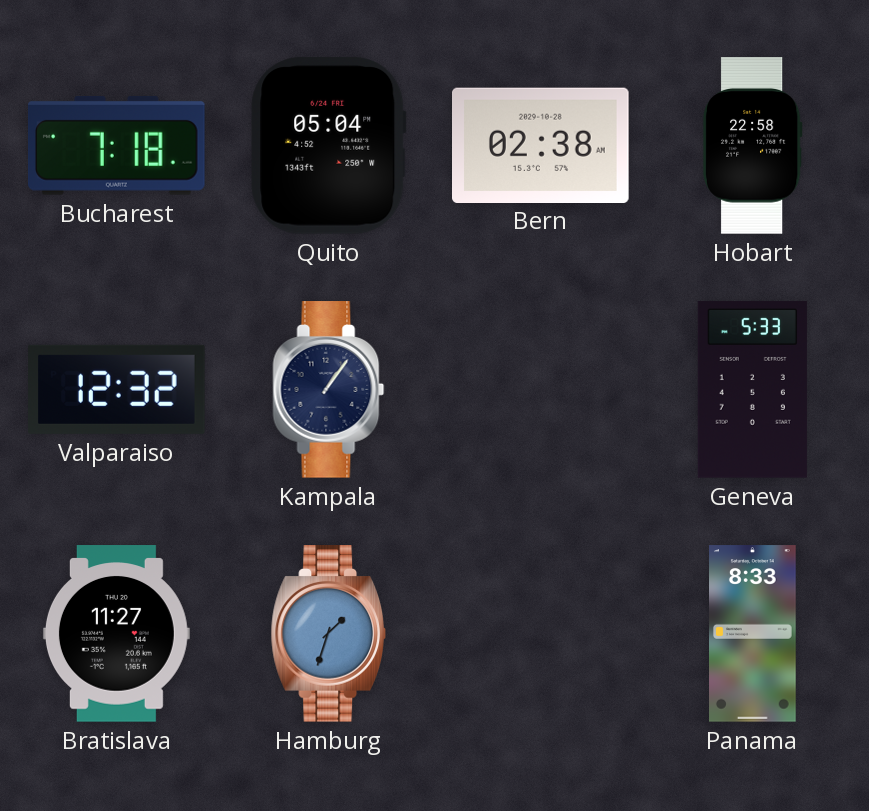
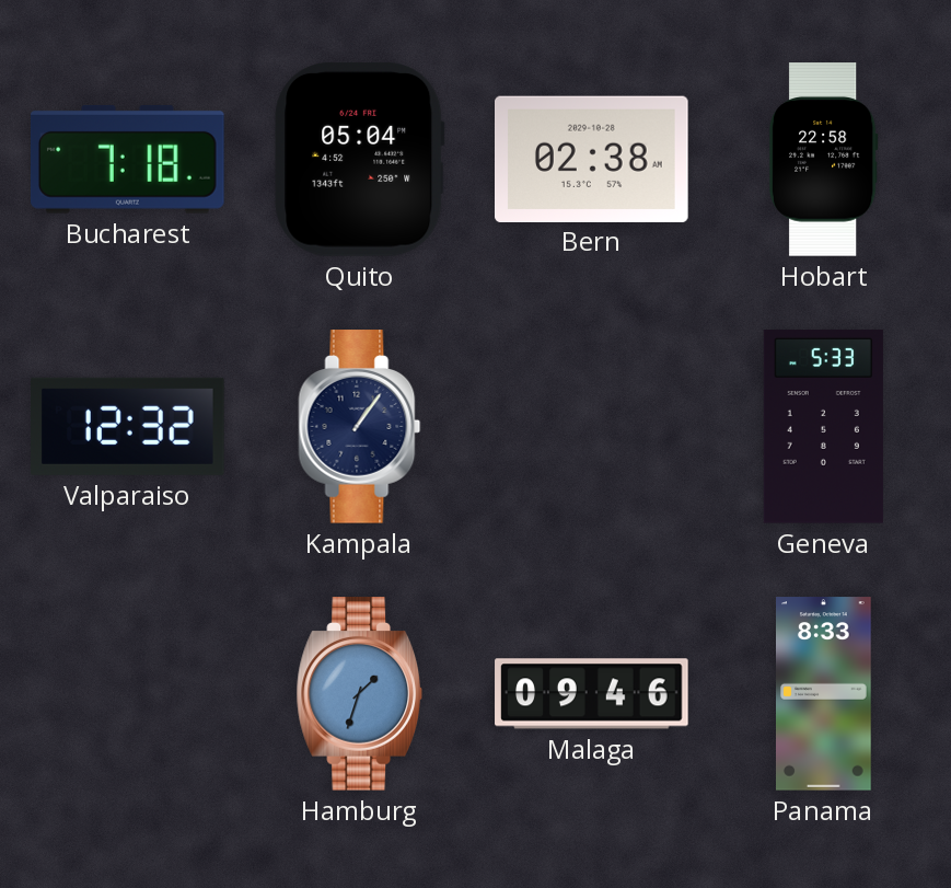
Bratislava: 11:27 -> none (116, 634)
Malaga: none -> 09:46 (592, 694)
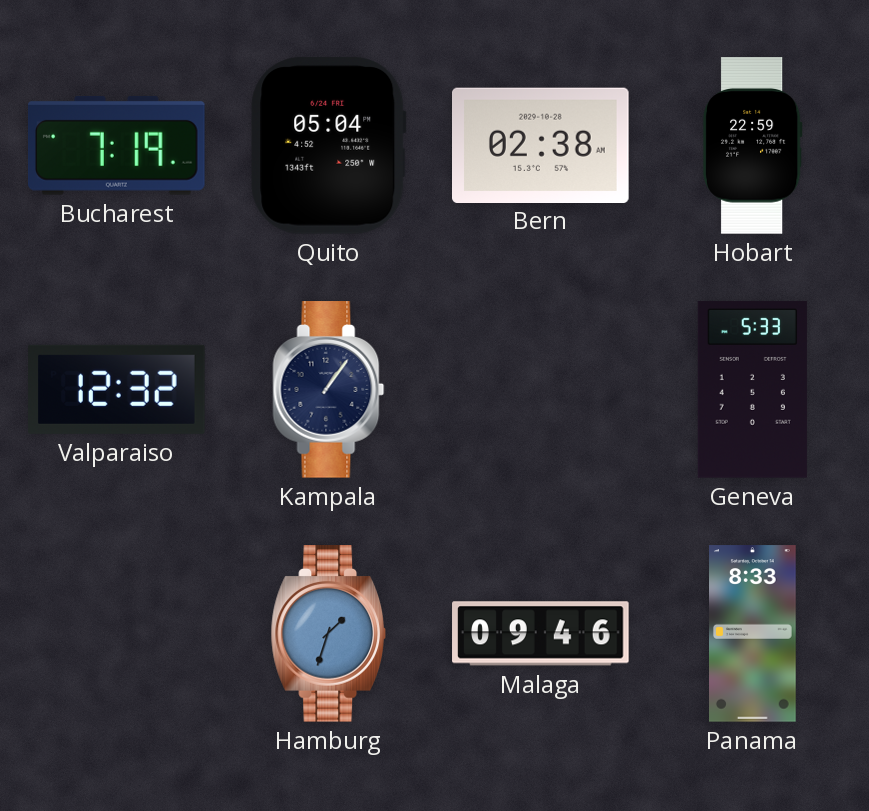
Bucharest: 7:18 -> 7:19 (116, 145)
Hobart: 22:58 -> 22:59 (752, 146)
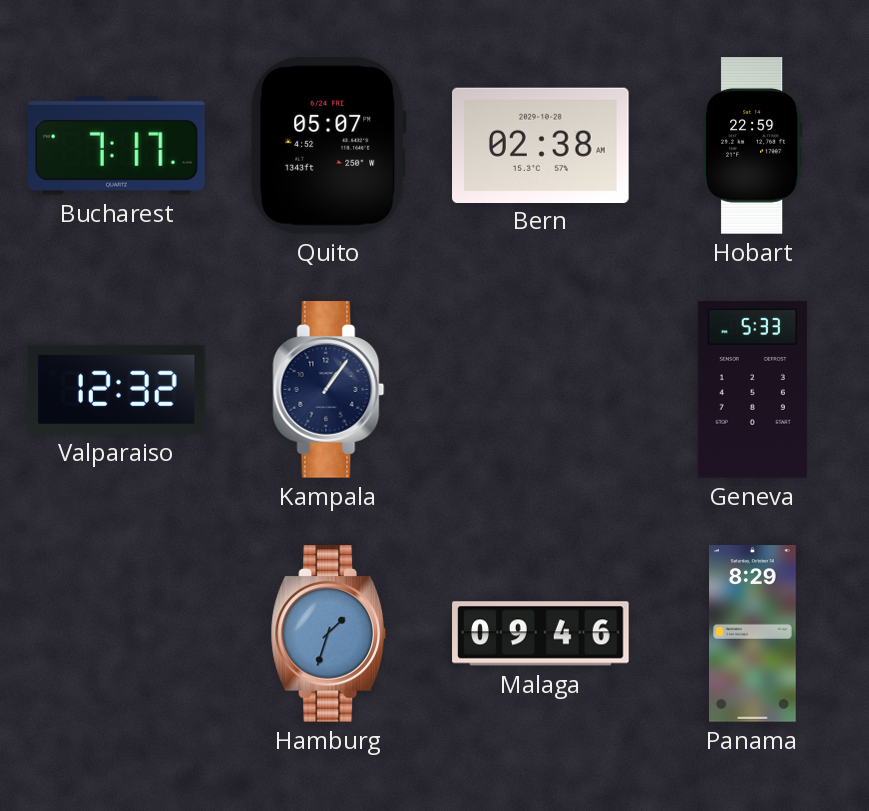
Bucharest: 7:19 -> 7:17 (116, 145)
Quito: 05:04 -> 05:07 (329, 145)
Panama: 8:33 -> 8:29 (753, 634)
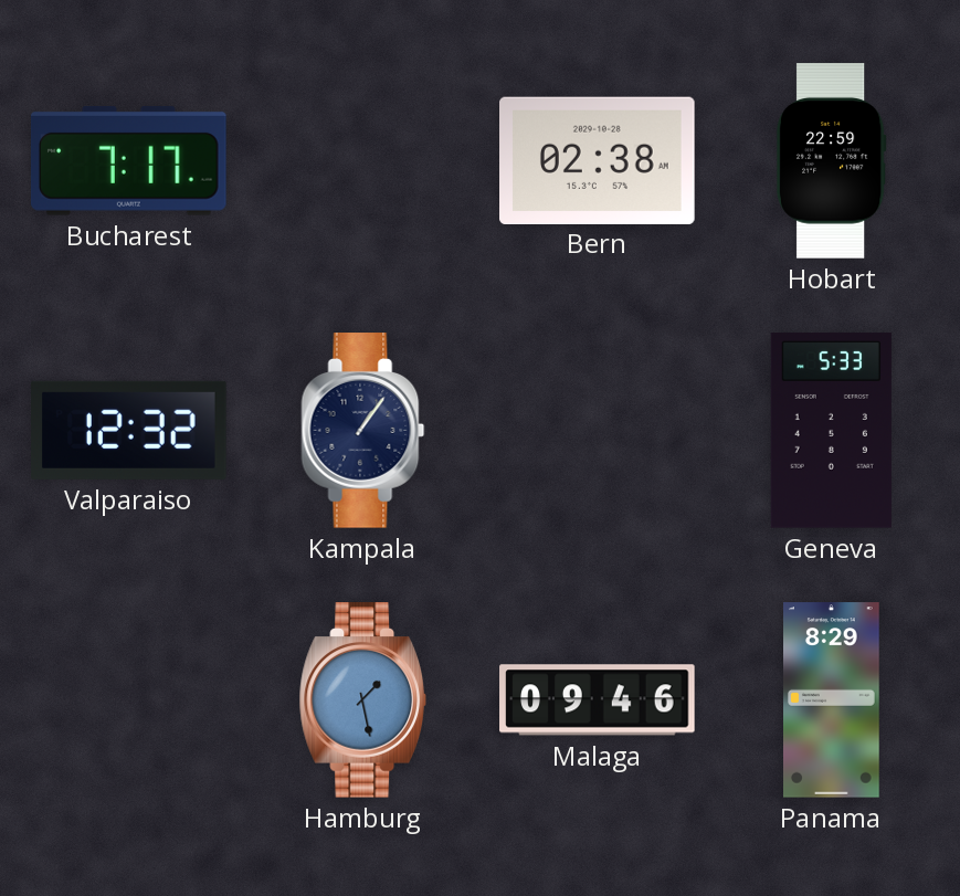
Quito: 05:07 -> none (329, 145)
Hamburg: 1:33 -> 1:28 (362, 700)
